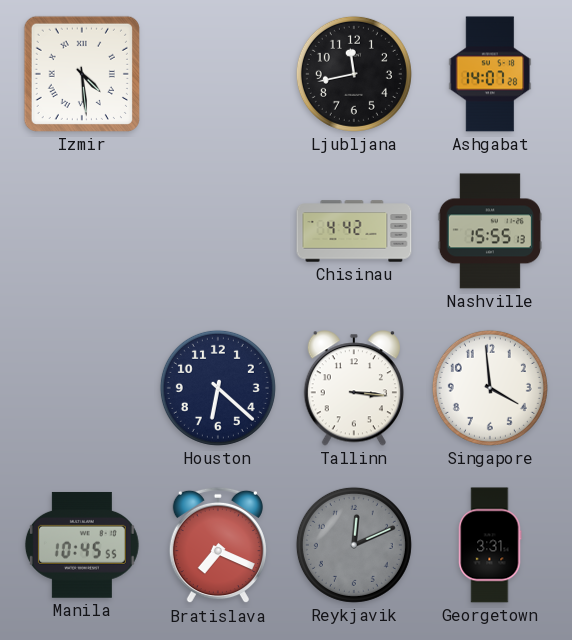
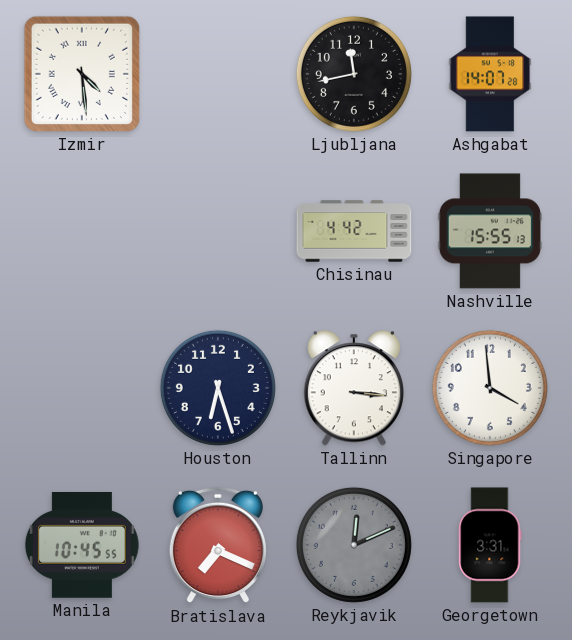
Houston: 6:22 -> 6:27 (218, 388)
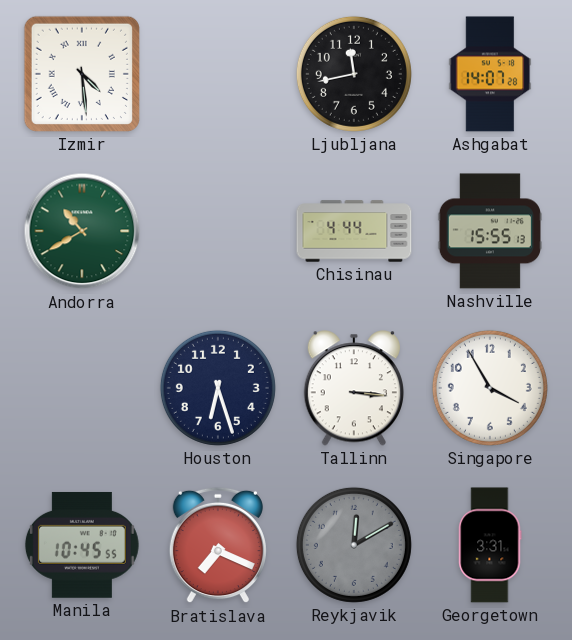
Andorra: none -> 10:40 (82, 231)
Chisinau: 4:42 -> 4:44 (354, 231)
Singapore: 3:59 -> 3:55 (490, 388)
Reykjavik: 12:11 -> 12:10 (354, 545)
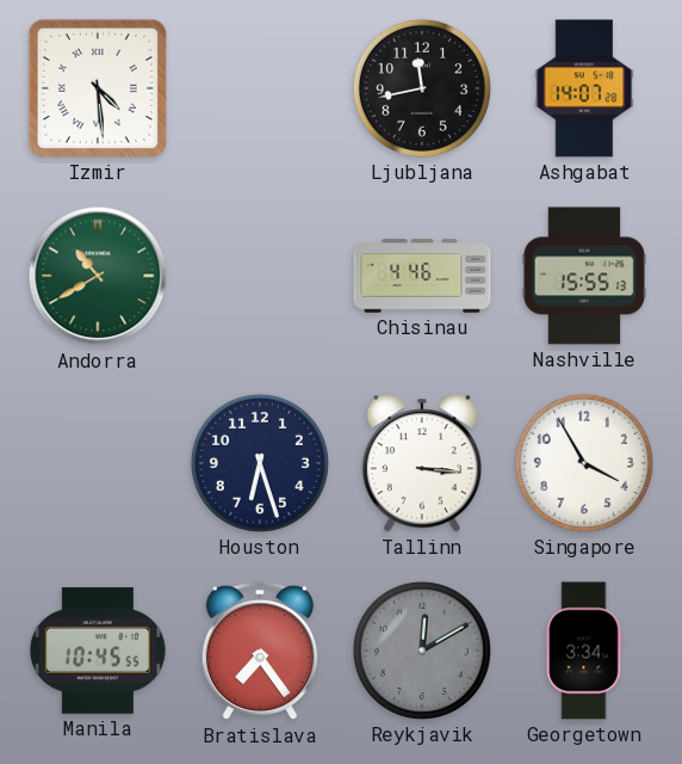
Chisinau: 4:44 -> 4:46 (422, 276)
Bratislava: 7:19 -> 7:24 (260, 651)
Georgetown: 3:31 -> 3:34 (584, 651)
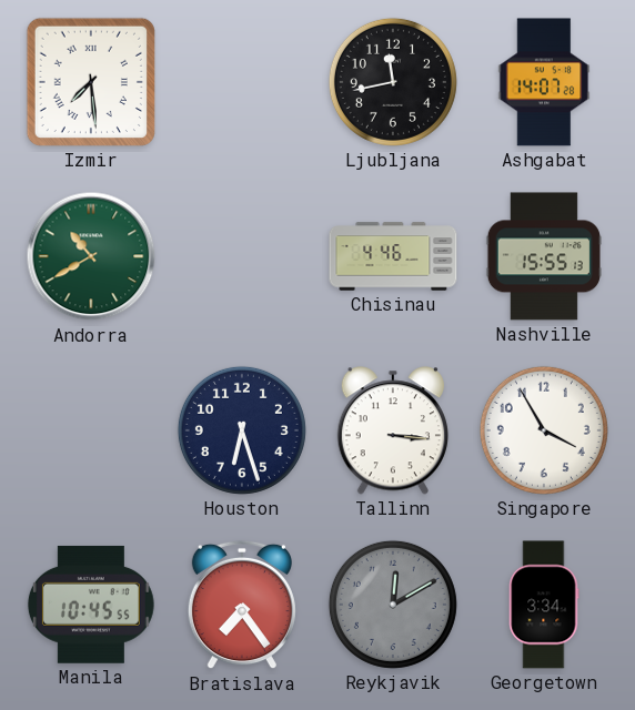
Izmir: 4:29 -> 7:29 (91, 82)
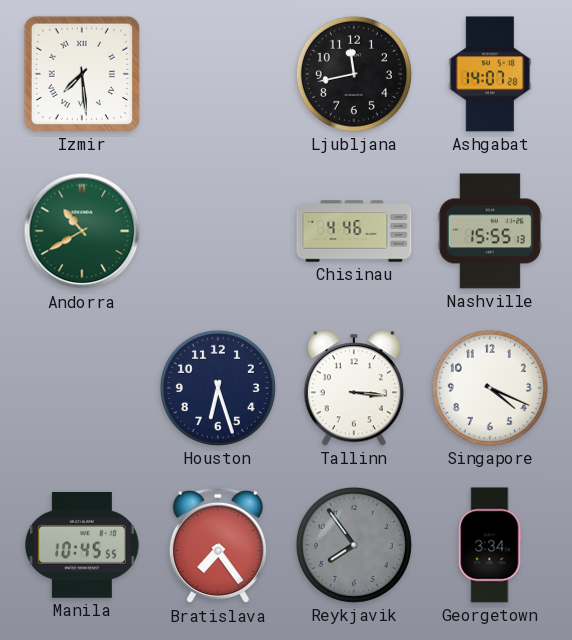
Singapore: 3:55 -> 4:19 (490, 388)
Reykjavik: 12:10 -> 7:54 (354, 545)
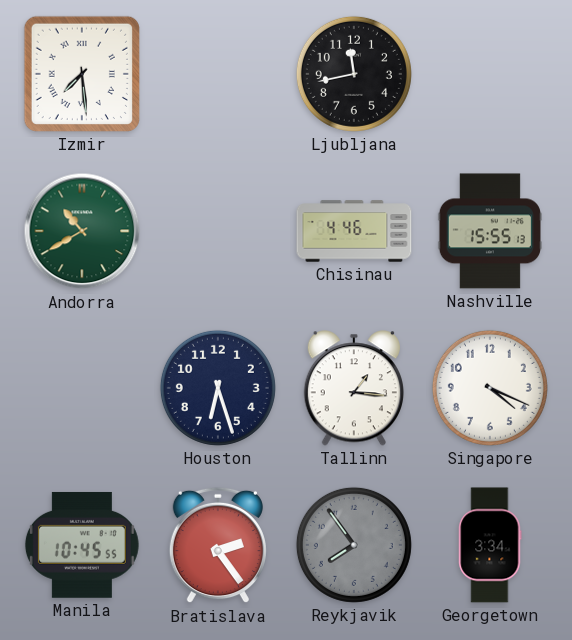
Ashgabat: 14:07 -> none (490, 74)
Tallinn: 3:16 -> 1:16 (354, 388)
Bratislava: 7:24 -> 2:24 (218, 545)
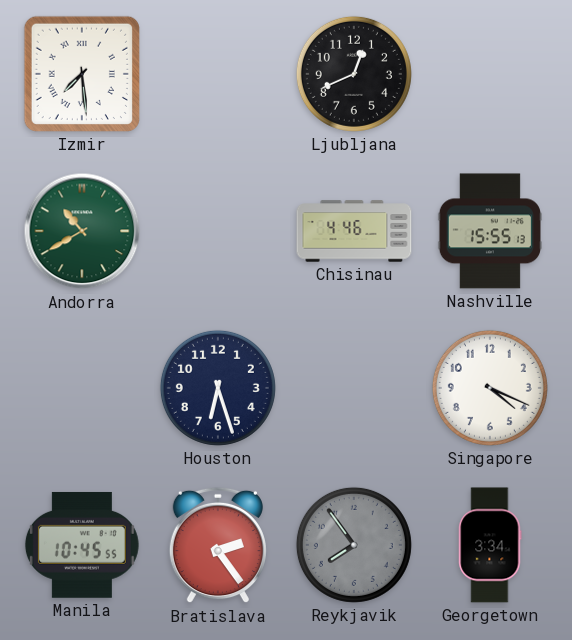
Ljubljana: 11:43 -> 12:41 (354, 74)
Tallinn: 1:16 -> none (354, 388)
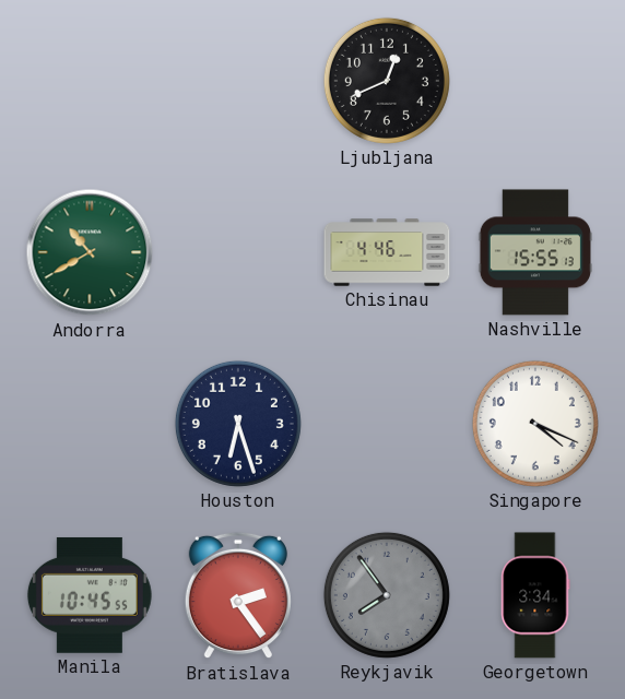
Izmir: 7:29 -> none (82, 74)
